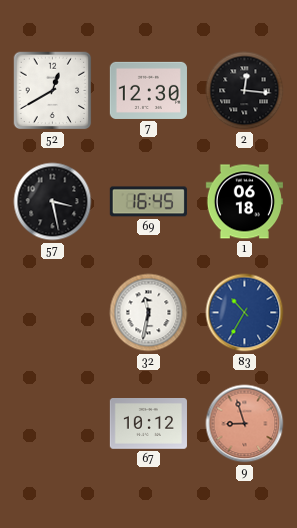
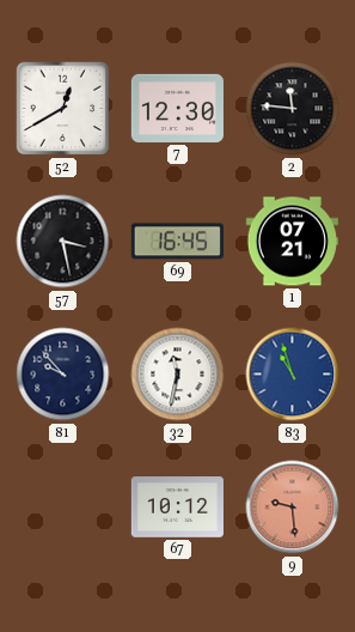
2: 12:16 -> 11:46 (293, 109)
1: 06:18 -> 07:21 (292, 242)
81: none -> 9:53 (63, 375)
83: 10:35 -> 10:57 (293, 375)
9: 8:57 -> 9:29 (293, 508)
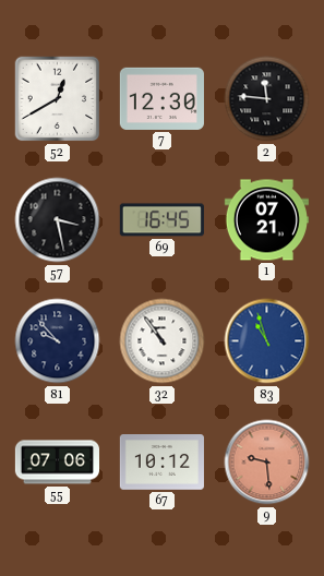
32: 11:32 -> 10:54 (163, 341)
55: none -> 07:06 (57, 463)
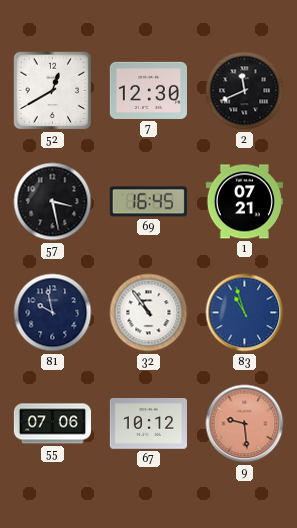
2: 11:46 -> 11:41 (245, 91)
81: 9:53 -> 9:58 (53, 313)
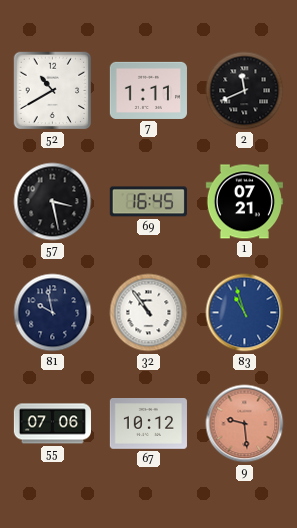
52: 12:40 -> 10:40 (53, 91)
7: 12:30 -> 1:11 (148, 90)
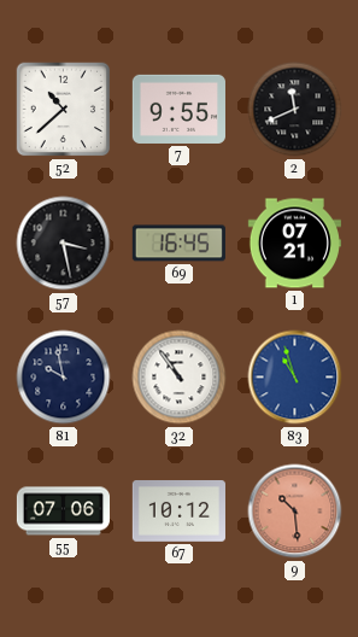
52: 10:40 -> 10:38 (64, 110)
7: 1:11 -> 9:55 (178, 109)
9: 9:29 -> 10:29 (295, 512)
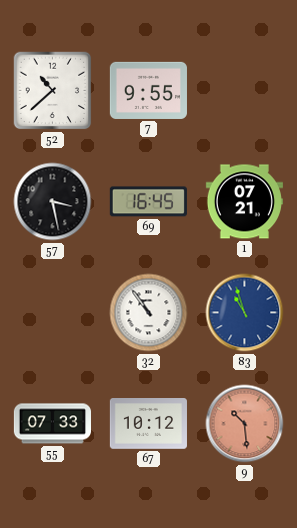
2: 11:41 -> none (295, 110)
81: 9:58 -> none (64, 378)
55: 07:06 -> 07:33 (52, 424)
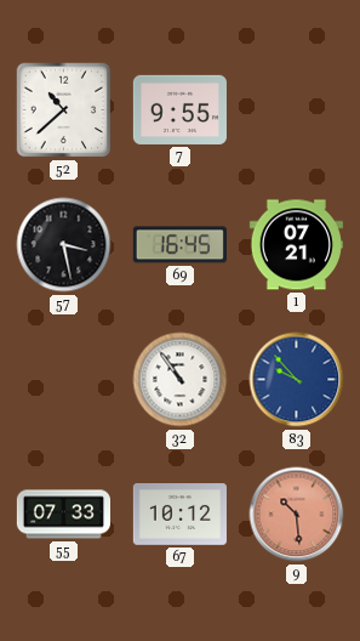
83: 10:57 -> 9:53 (297, 380)
